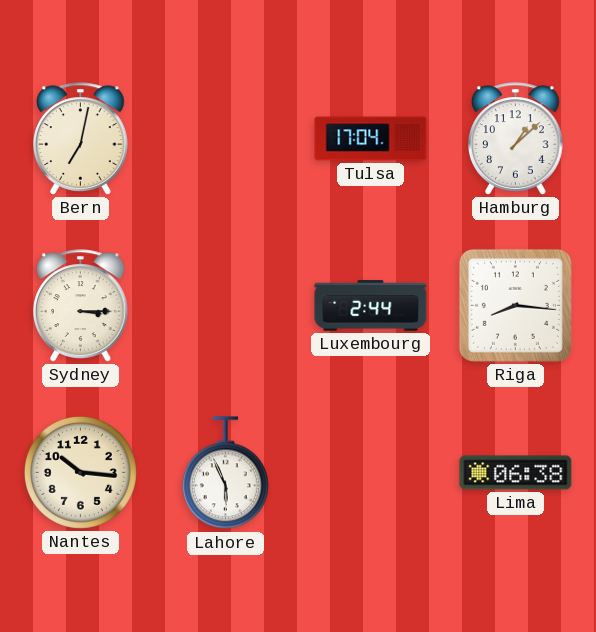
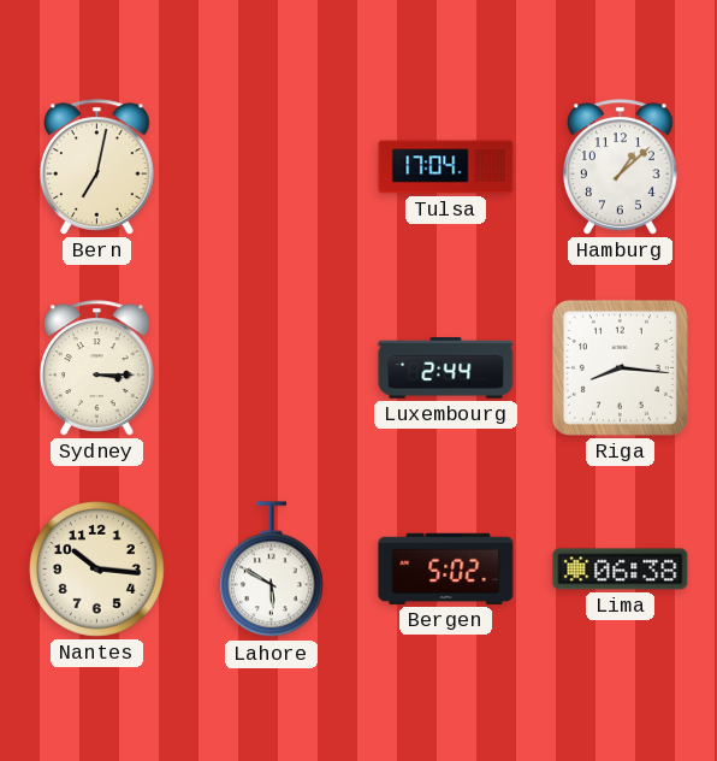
Lahore: 5:56 -> 5:50 (271, 570)
Bergen: none -> 5:02 (446, 568)
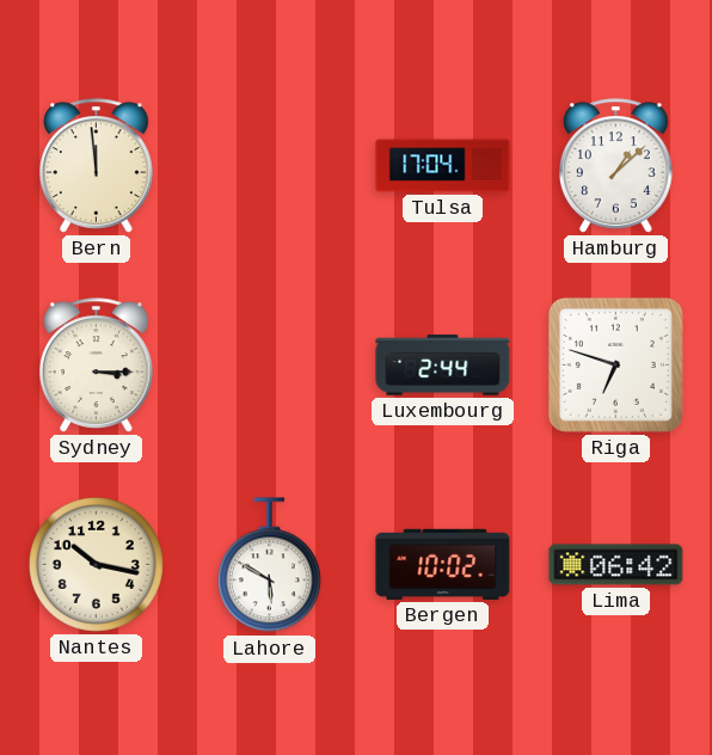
Bern: 7:02 -> 11:59 (97, 166)
Riga: 8:16 -> 6:48 (615, 364)
Nantes: 10:16 -> 10:17 (96, 564)
Bergen: 5:02 -> 10:02 (443, 564)
Lima: 06:38 -> 06:42 (616, 565)
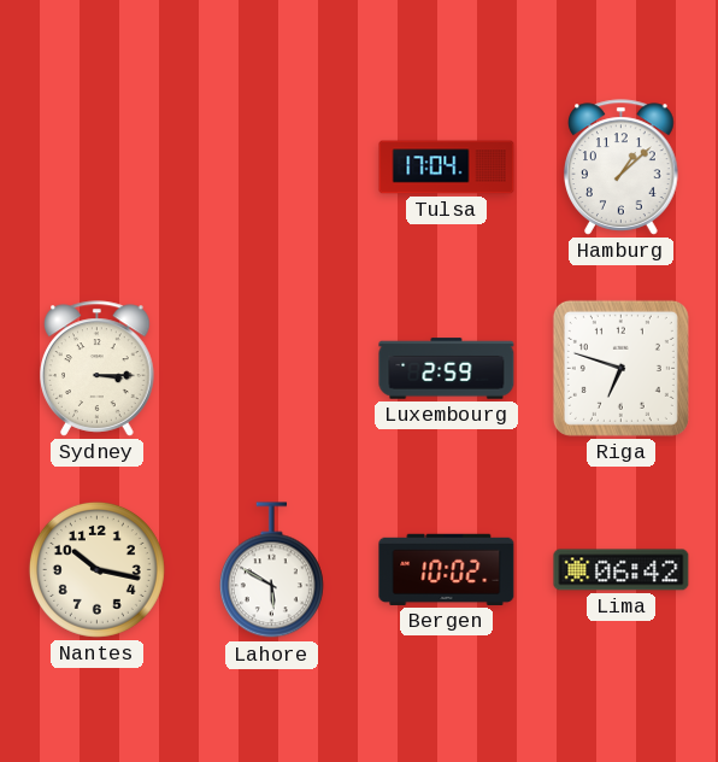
Bern: 11:59 -> none (97, 166)
Luxembourg: 2:44 -> 2:59 (447, 369)
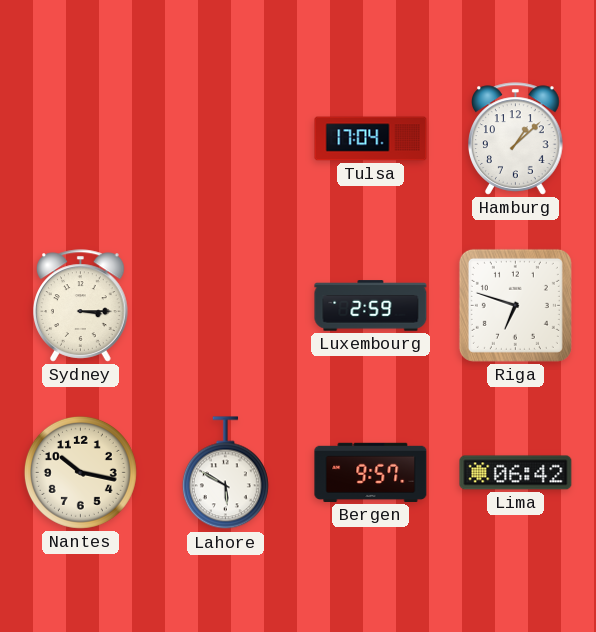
Bergen: 10:02 -> 9:57 (371, 472)
